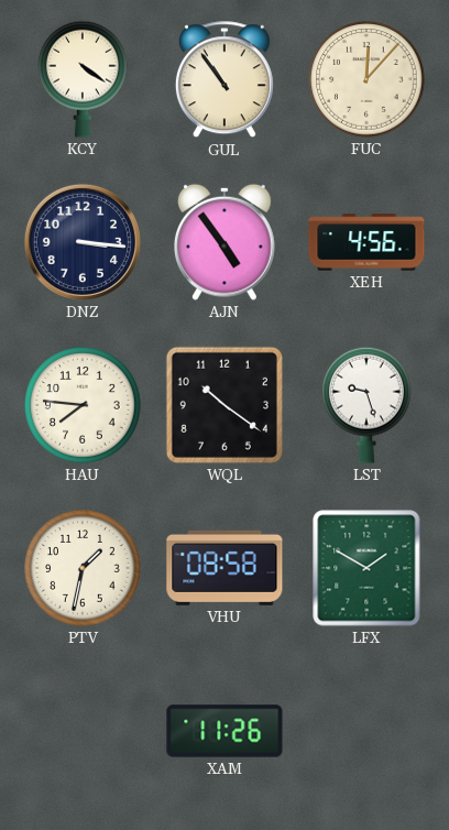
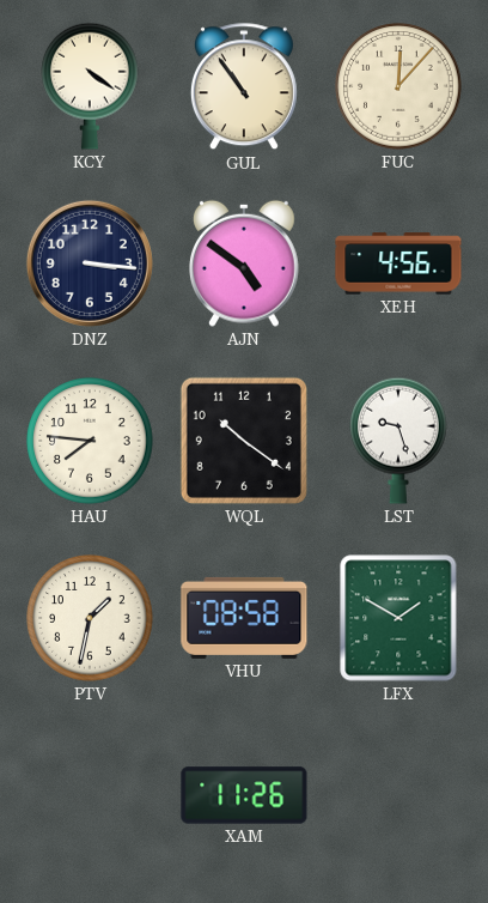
AJN: 4:54 -> 4:51 (244, 263)
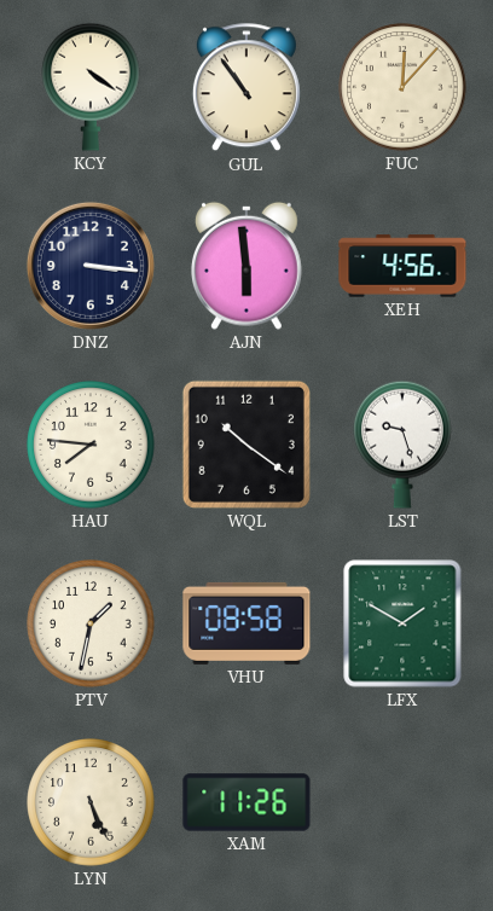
AJN: 4:51 -> 5:59 (246, 266)
LYN: none -> 5:26 (91, 802)
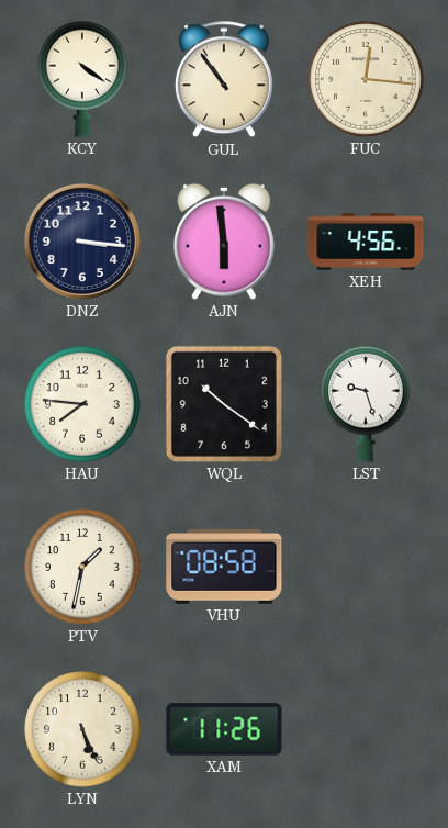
FUC: 12:07 -> 12:16 (366, 79)
LFX: 1:50 -> none (402, 623)
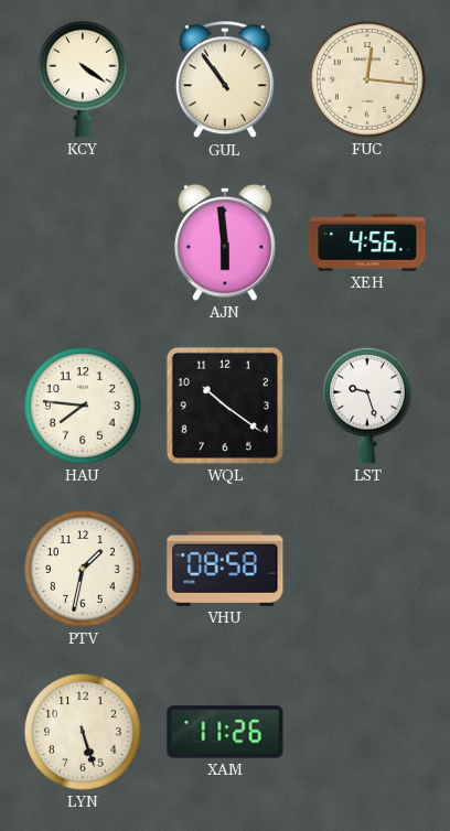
DNZ: 3:16 -> none (82, 242)
LYN: 5:26 -> 5:27 (83, 732)
